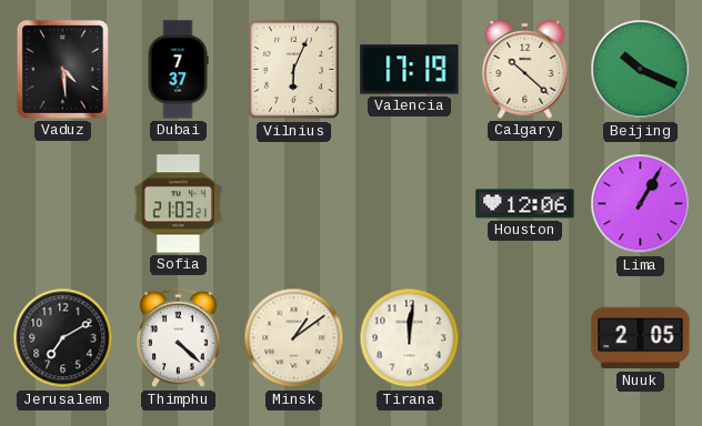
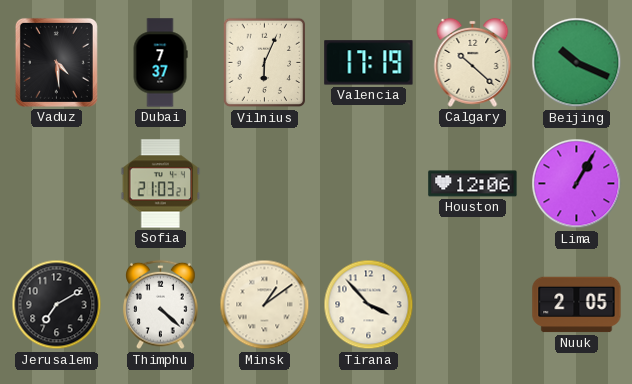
Tirana: 12:01 -> 3:53 (369, 305)
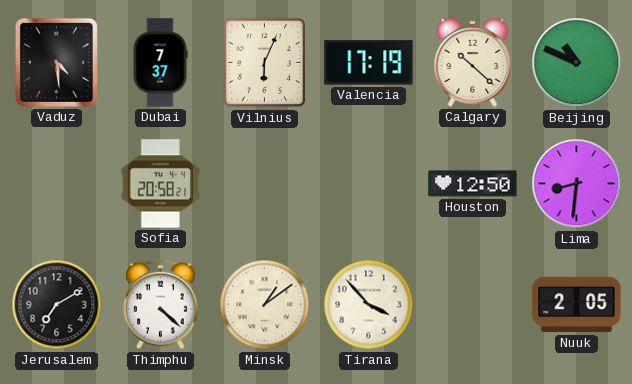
Beijing: 10:19 -> 10:49 (577, 63)
Sofia: 21:03 -> 20:58 (161, 184)
Houston: 12:06 -> 12:50 (473, 184)
Lima: 1:05 -> 8:31 (577, 184)
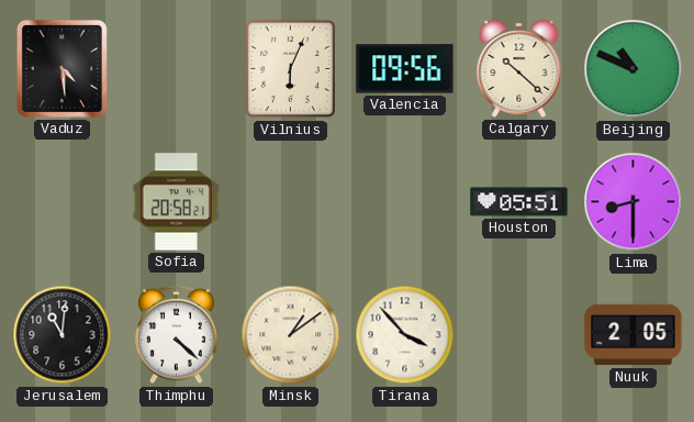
Dubai: 7:37 -> none (160, 63)
Valencia: 17:19 -> 09:56 (405, 69)
Houston: 12:50 -> 05:51 (519, 202)
Lima: 8:31 -> 8:30 (634, 202)
Jerusalem: 7:10 -> 11:01 (63, 335)
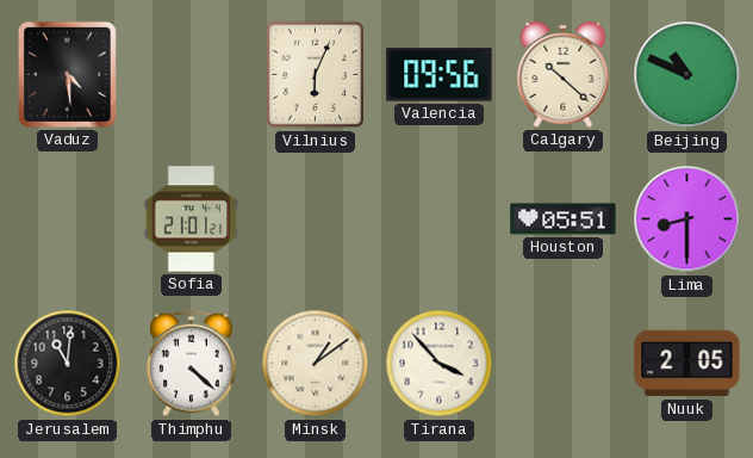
Sofia: 20:58 -> 21:01 (192, 219)
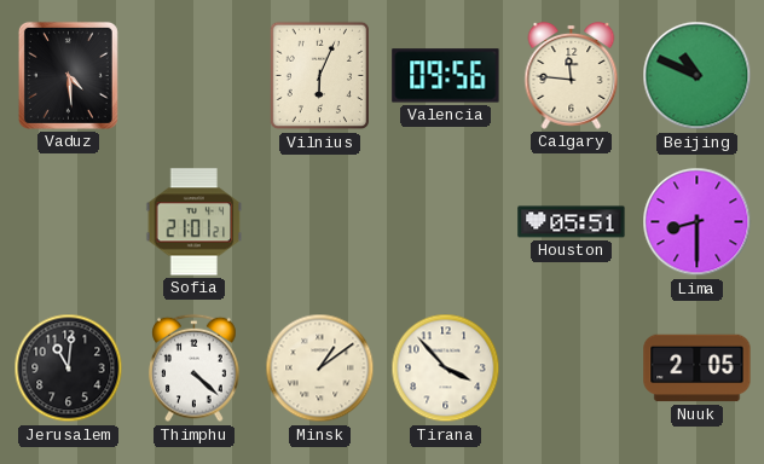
Calgary: 10:22 -> 11:46 (572, 75)
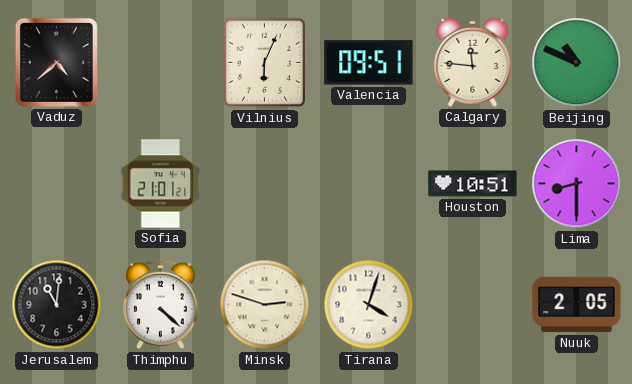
Vaduz: 4:29 -> 4:38 (56, 62)
Valencia: 09:56 -> 09:51 (369, 63)
Houston: 05:51 -> 10:51 (473, 184)
Minsk: 1:09 -> 2:48 (265, 305)
Tirana: 3:53 -> 4:03 (369, 305)
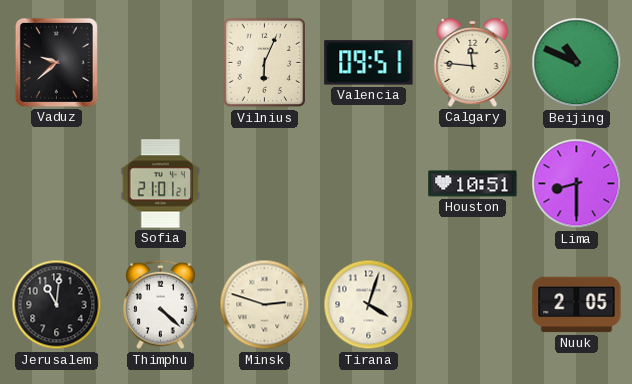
Vaduz: 4:38 -> 9:38 (56, 62)
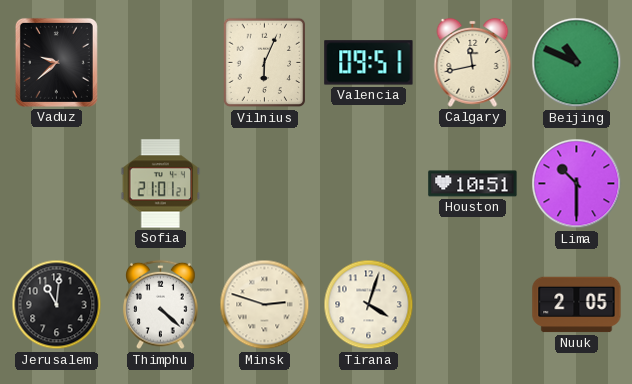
Calgary: 11:46 -> 11:43 (473, 62)
Lima: 8:30 -> 10:30 (577, 184)
